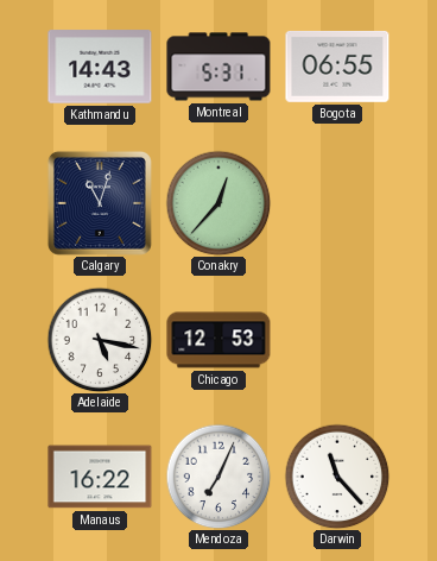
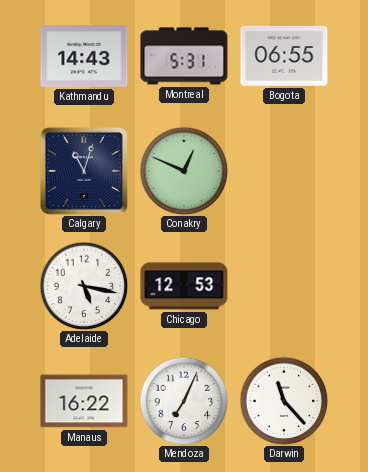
Conakry: 12:37 -> 12:49 (184, 171)
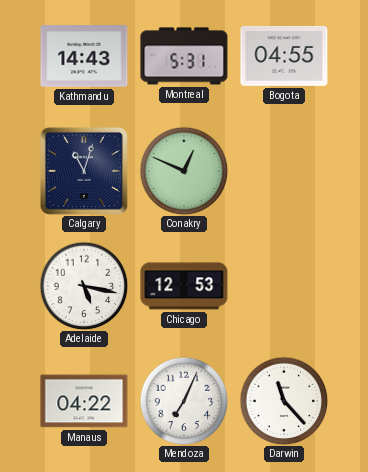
Bogota: 06:55 -> 04:55 (284, 56)
Manaus: 16:22 -> 04:22 (84, 401)
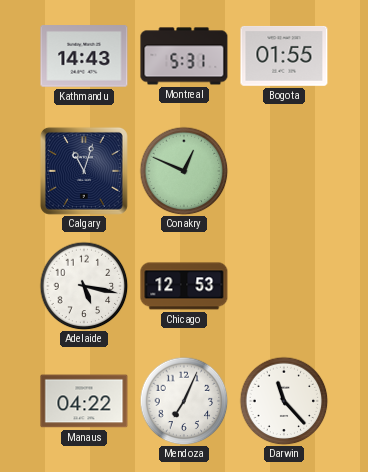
Bogota: 04:55 -> 01:55 (284, 56)
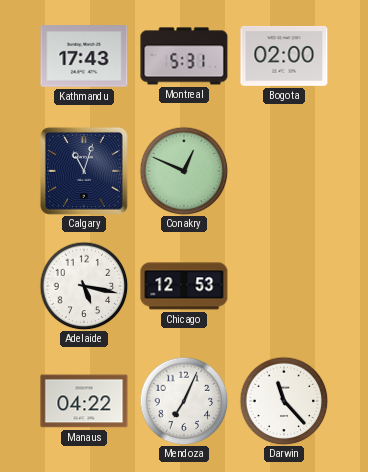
Kathmandu: 14:43 -> 17:43 (84, 56)
Bogota: 01:55 -> 02:00 (284, 56)
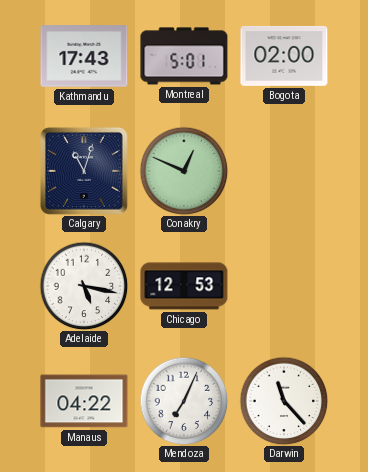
Montreal: 5:31 -> 5:01 (184, 56)
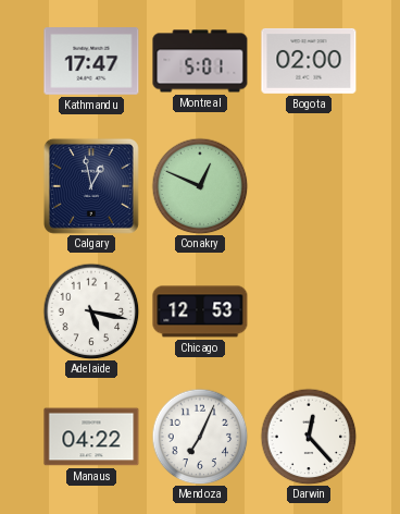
Kathmandu: 17:43 -> 17:47 (91, 61)
Calgary: 11:03 -> 12:58 (91, 186)
Darwin: 11:23 -> 12:23 (309, 437)
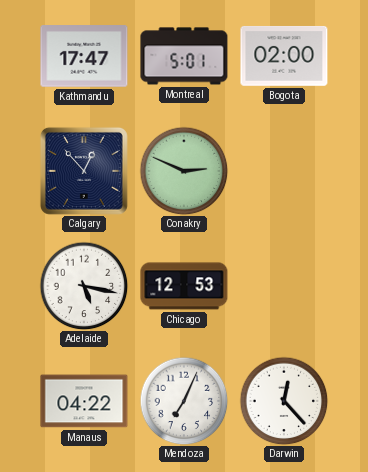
Calgary: 12:58 -> 12:53 (84, 171)
Conakry: 12:49 -> 2:49 (184, 171)
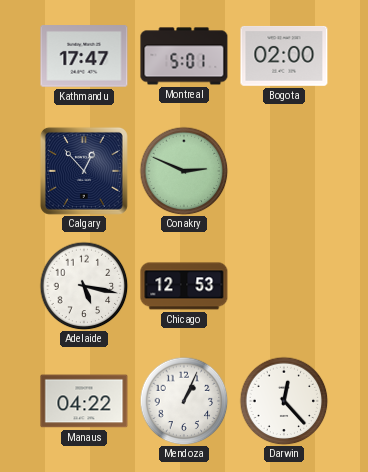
Mendoza: 7:04 -> 1:04 (184, 401)
